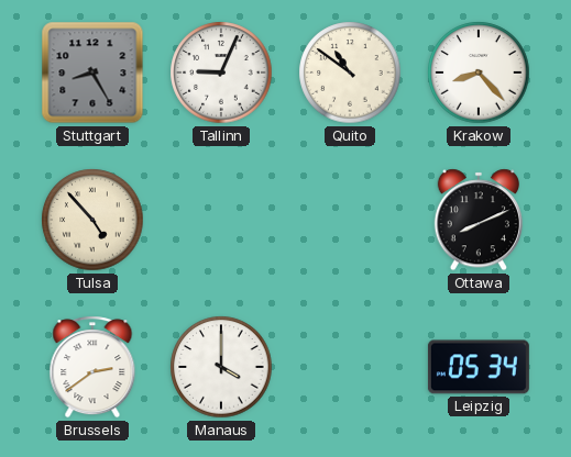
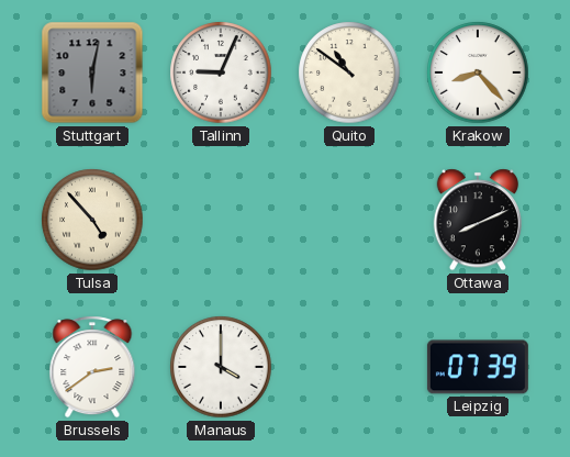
Stuttgart: 8:25 -> 6:02 (92, 73)
Leipzig: 05:34 -> 07:39 (478, 367)
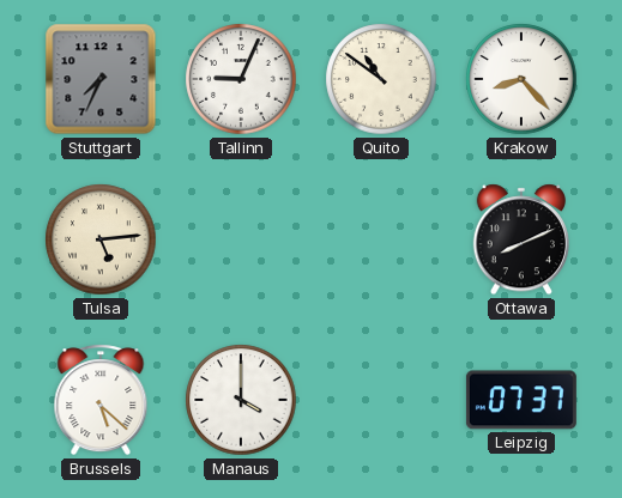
Stuttgart: 6:02 -> 7:34 (101, 79)
Tulsa: 4:53 -> 5:14 (101, 239)
Brussels: 2:39 -> 5:22 (101, 400)
Leipzig: 07:39 -> 07:37 (521, 400)
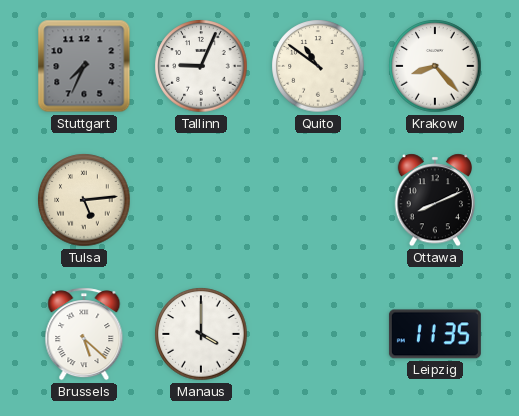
Leipzig: 07:37 -> 11:35 (435, 334)
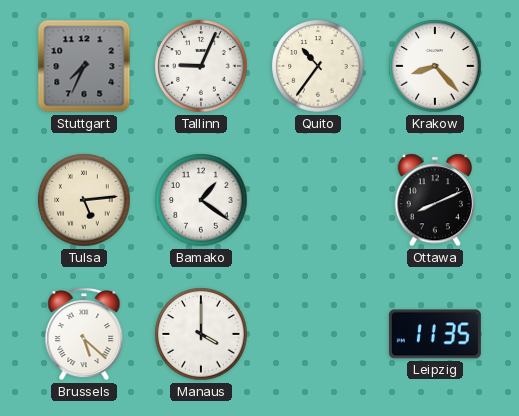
Quito: 10:51 -> 10:36 (318, 66)
Bamako: none -> 1:21 (201, 200)
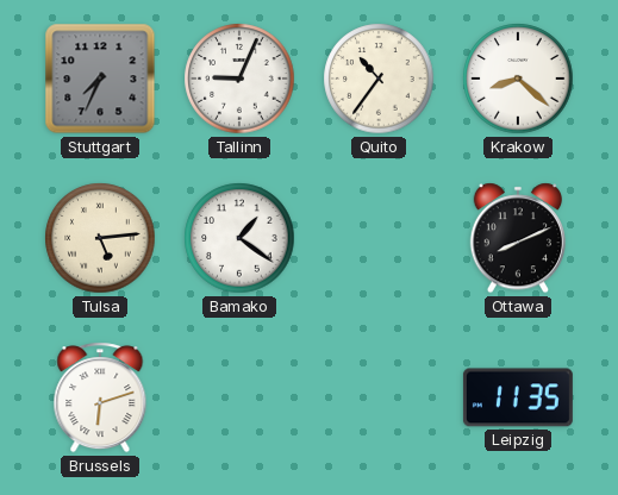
Krakow: 8:23 -> 8:22 (518, 79)
Brussels: 5:22 -> 6:12 (100, 397)
Manaus: 4:00 -> none (201, 334)
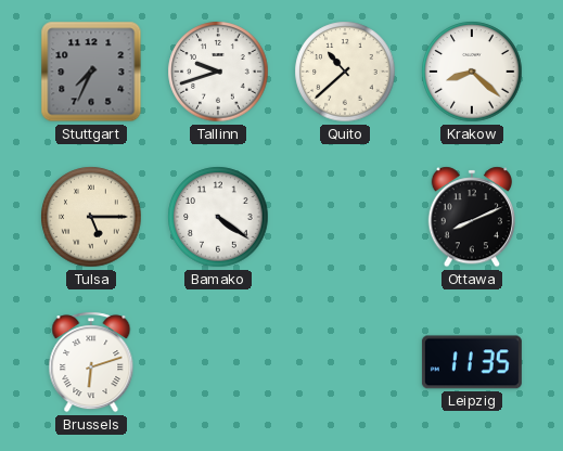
Tallinn: 9:04 -> 9:42 (218, 72)
Quito: 10:36 -> 10:38 (345, 72)
Tulsa: 5:14 -> 5:15 (91, 217)
Bamako: 1:21 -> 4:21 (218, 217)
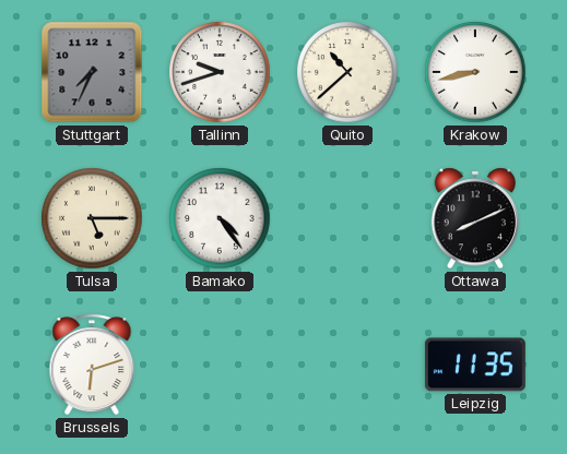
Krakow: 8:22 -> 8:43 (475, 72)
Bamako: 4:21 -> 4:24 (220, 218)
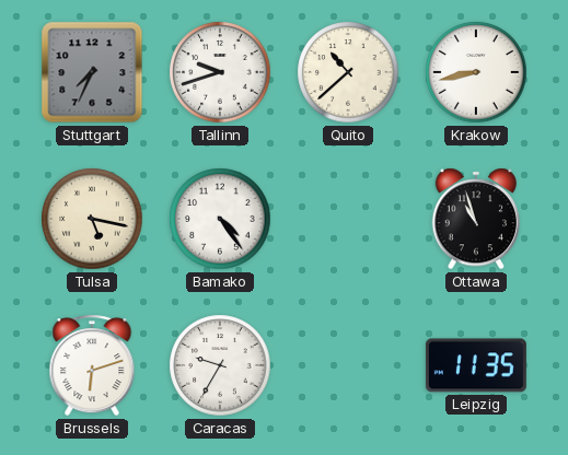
Tulsa: 5:15 -> 5:17 (92, 219)
Ottawa: 8:11 -> 10:57 (475, 219)
Caracas: none -> 9:35 (220, 365)
